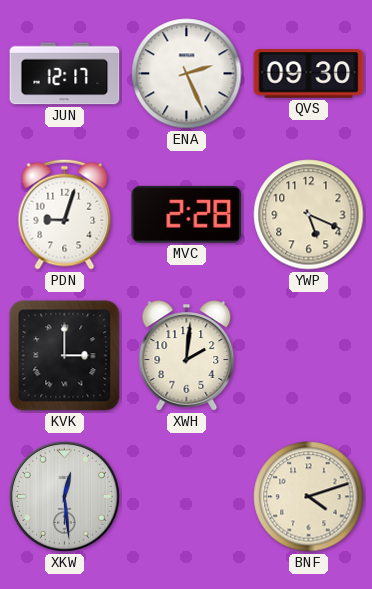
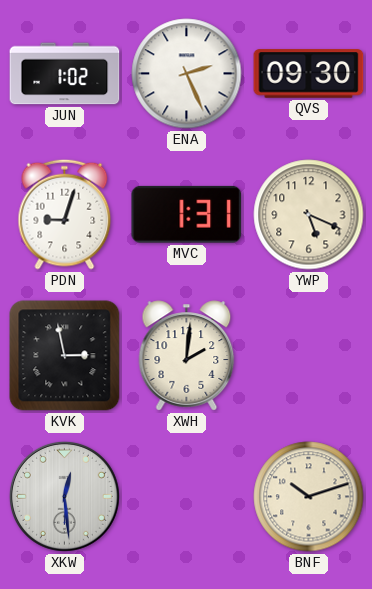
JUN: 12:17 -> 1:02 (65, 74)
MVC: 2:28 -> 1:31 (187, 214)
KVK: 3:00 -> 2:58 (65, 356)
BNF: 4:12 -> 10:12 (309, 497)
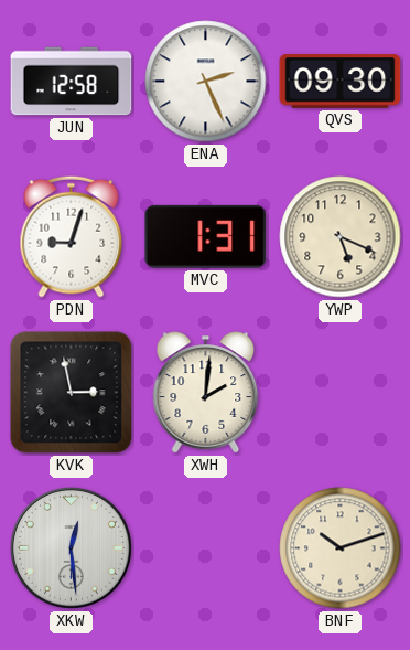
JUN: 1:02 -> 12:58 (72, 82)
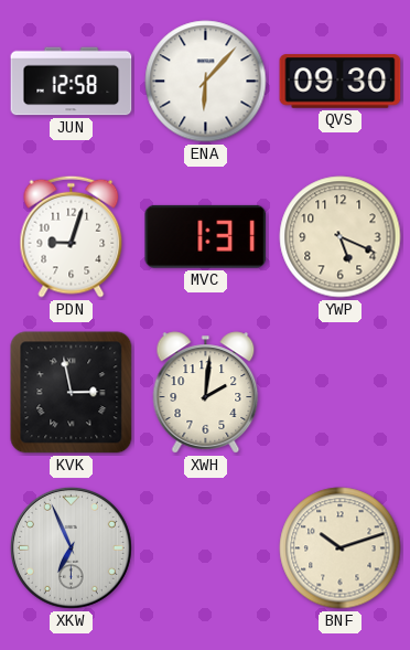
ENA: 2:26 -> 6:07 (206, 82)
XKW: 12:29 -> 6:56 (71, 547)
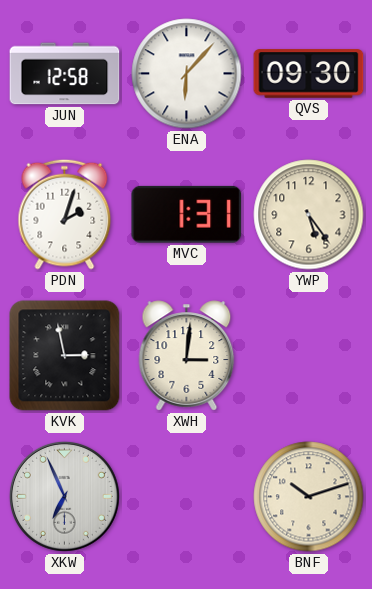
PDN: 9:03 -> 2:03 (65, 214)
YWP: 5:19 -> 5:24 (309, 215)
XWH: 2:01 -> 3:01 (187, 356)
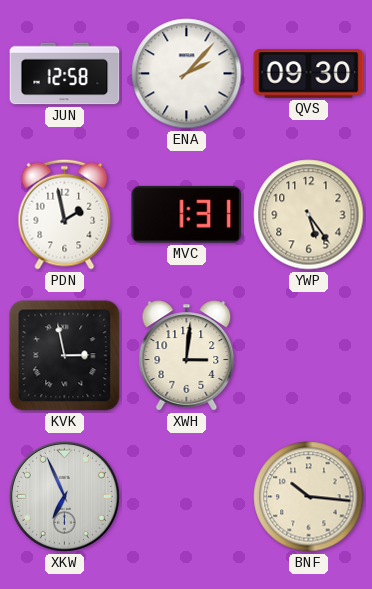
ENA: 6:07 -> 2:07 (187, 74)
PDN: 2:03 -> 1:58 (65, 214)
BNF: 10:12 -> 10:16 (309, 497)
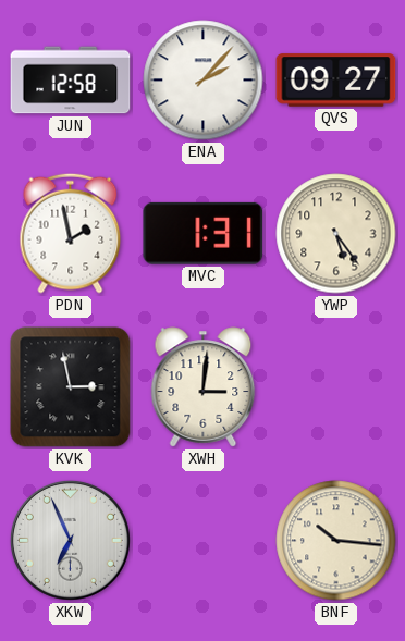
QVS: 09:30 -> 09:27 (336, 81)
